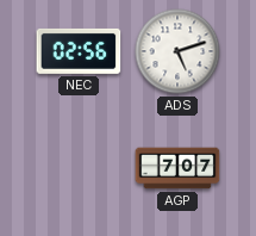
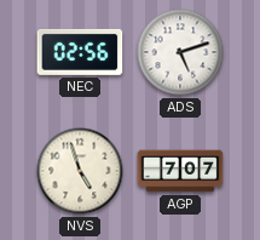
NVS: none -> 4:57 (80, 171)
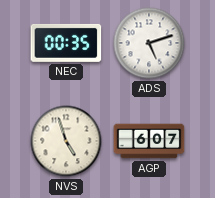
NEC: 02:56 -> 00:35 (66, 43)
AGP: 7:07 -> 6:07 (149, 141)
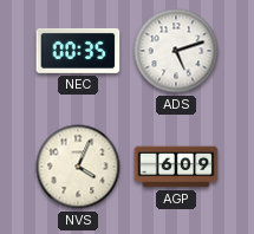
NVS: 4:57 -> 4:04 (78, 167)
AGP: 6:07 -> 6:09 (176, 167)
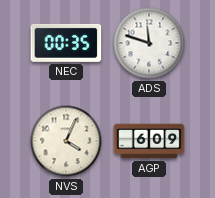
ADS: 5:12 -> 11:48 (149, 43)
